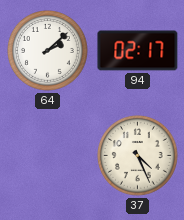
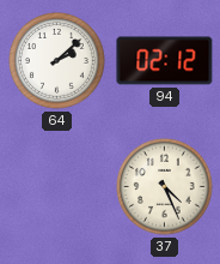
94: 02:17 -> 02:12 (165, 61)
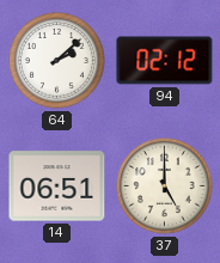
14: none -> 06:51 (57, 186)
37: 4:26 -> 5:00 (165, 186)
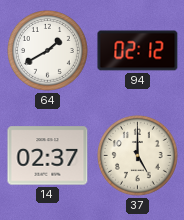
64: 2:08 -> 1:40 (48, 51)
14: 06:51 -> 02:37 (48, 156)
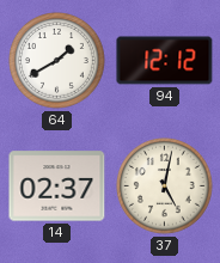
94: 02:12 -> 12:12 (165, 61)
37: 5:00 -> 5:02 (165, 186)
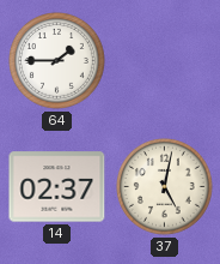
64: 1:40 -> 1:45 (57, 61)
94: 12:12 -> none (165, 61)
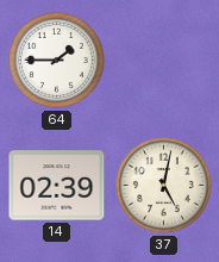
14: 02:37 -> 02:39 (57, 186)
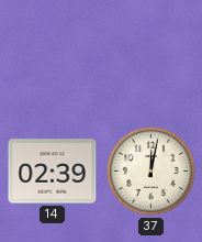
64: 1:45 -> none (57, 61)
37: 5:02 -> 12:02 (151, 172)
